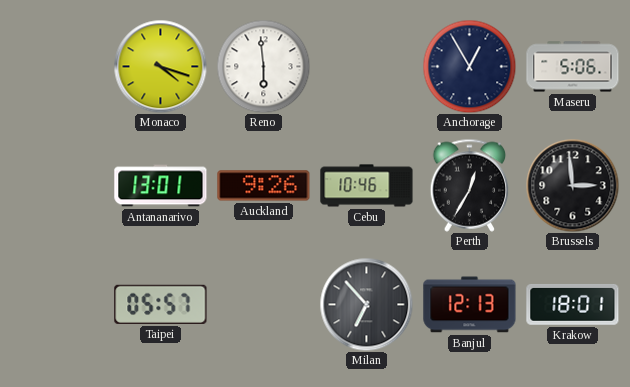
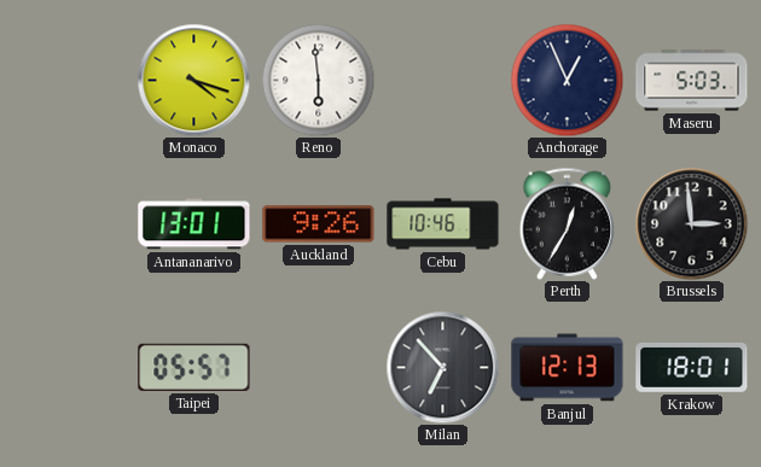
Anchorage: 12:55 -> 12:56 (567, 80)
Maseru: 5:06 -> 5:03 (692, 81)
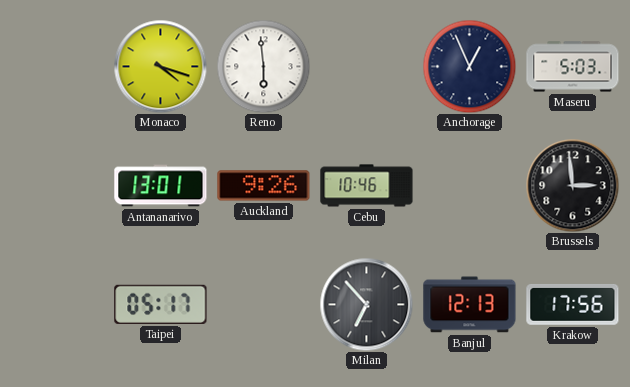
Perth: 12:35 -> none (568, 223)
Taipei: 05:57 -> 05:17 (161, 304)
Krakow: 18:01 -> 17:56 (573, 305)
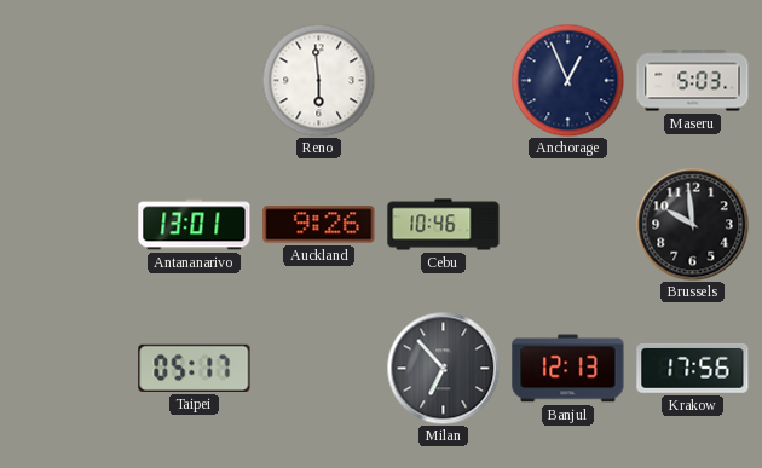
Monaco: 4:18 -> none (160, 66)
Brussels: 2:59 -> 9:59 (692, 224)
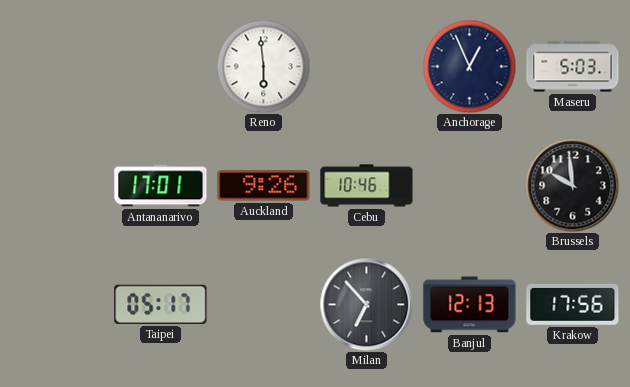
Antananarivo: 13:01 -> 17:01 (161, 186)
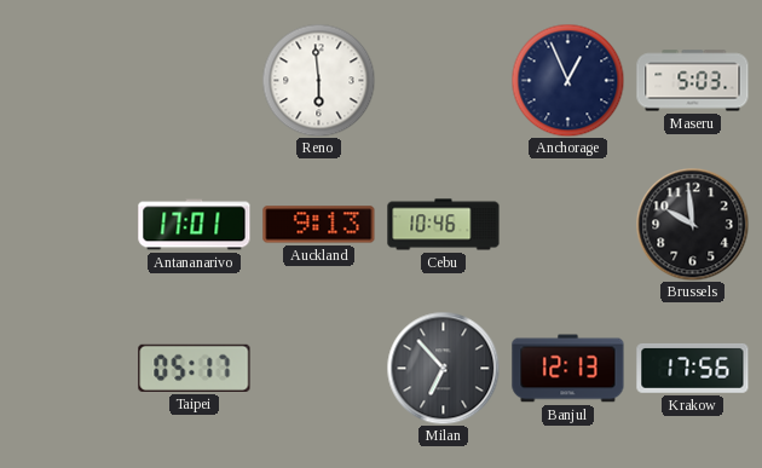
Auckland: 9:26 -> 9:13 (319, 225)
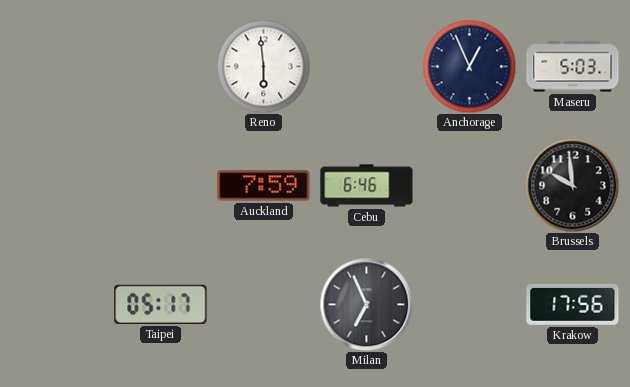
Antananarivo: 17:01 -> none (195, 225)
Auckland: 9:13 -> 7:59 (264, 186)
Cebu: 10:46 -> 6:46 (367, 186)
Milan: 6:53 -> 6:56 (366, 304)
Banjul: 12:13 -> none (568, 369)
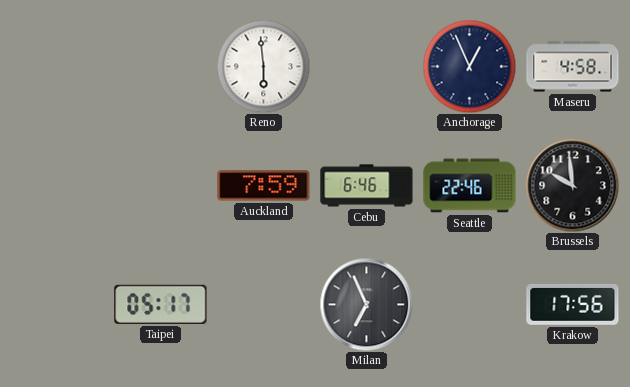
Maseru: 5:03 -> 4:58 (573, 67)
Seattle: none -> 22:46 (470, 186)
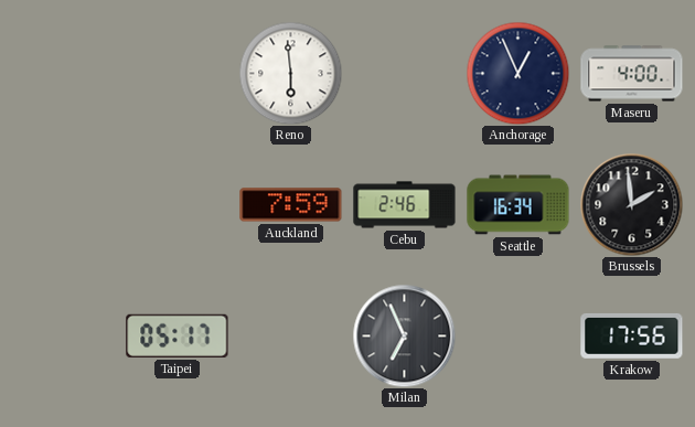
Maseru: 4:58 -> 4:00 (632, 74)
Cebu: 6:46 -> 2:46 (405, 205)
Seattle: 22:46 -> 16:34 (518, 205)
Brussels: 9:59 -> 1:59 (631, 204)
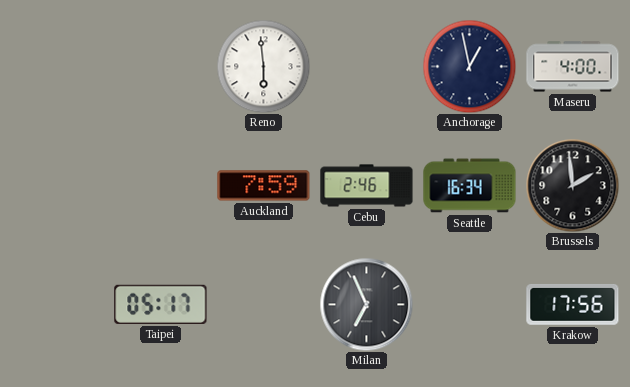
Anchorage: 12:56 -> 12:58 (469, 66)
